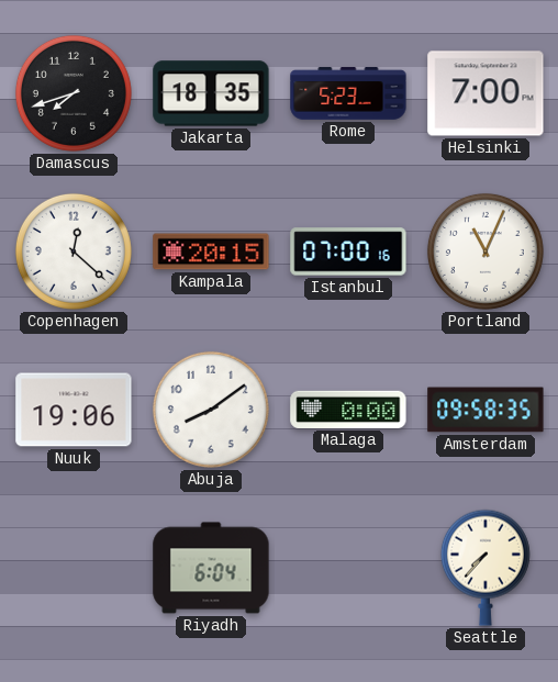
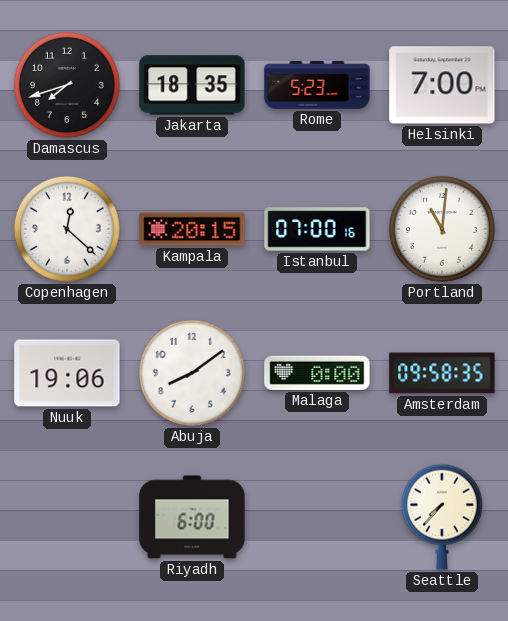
Portland: 11:04 -> 11:01 (442, 229)
Riyadh: 6:04 -> 6:00 (192, 517)
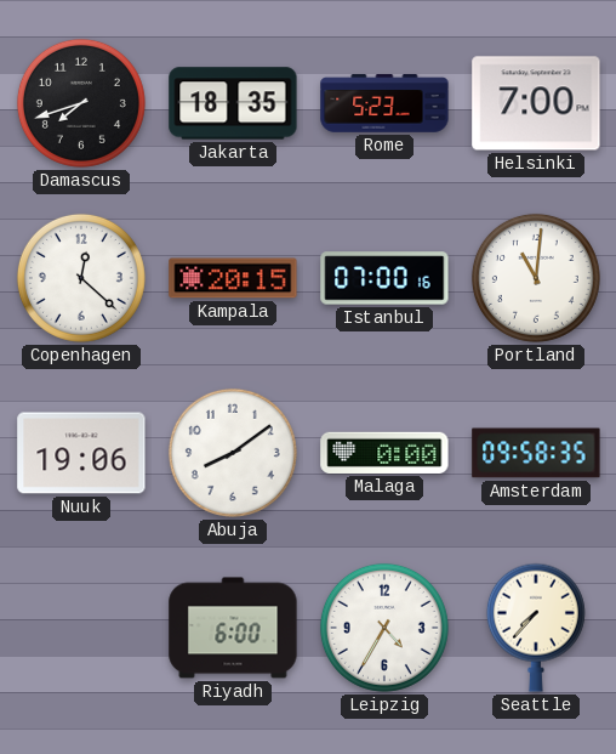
Leipzig: none -> 4:35 (384, 628)
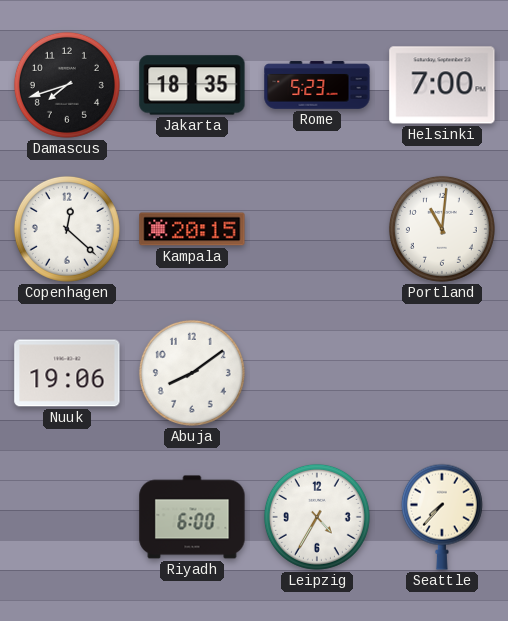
Istanbul: 07:00 -> none (384, 278)
Malaga: 0:00 -> none (384, 453)
Amsterdam: 09:58 -> none (536, 453)
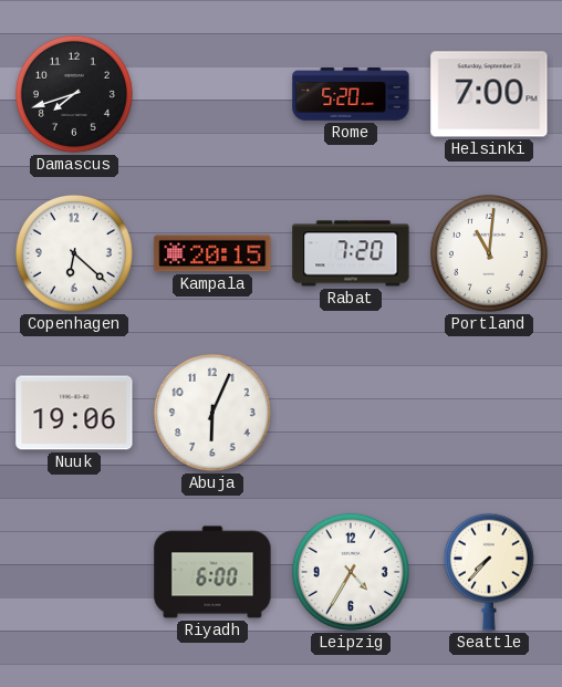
Jakarta: 18:35 -> none (192, 85)
Rome: 5:23 -> 5:20 (351, 94)
Copenhagen: 12:22 -> 6:22 (74, 253)
Rabat: none -> 7:20 (351, 253)
Abuja: 8:09 -> 6:04 (212, 413)
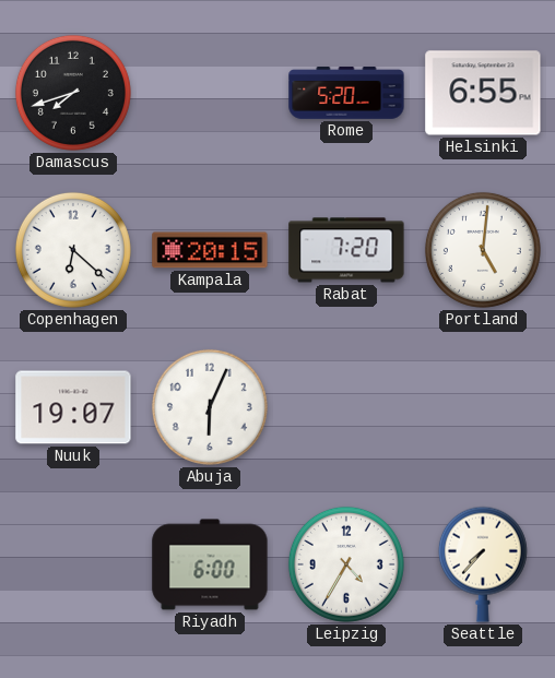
Helsinki: 7:00 -> 6:55 (483, 93)
Portland: 11:01 -> 5:01 (483, 250)
Nuuk: 19:06 -> 19:07 (73, 407)
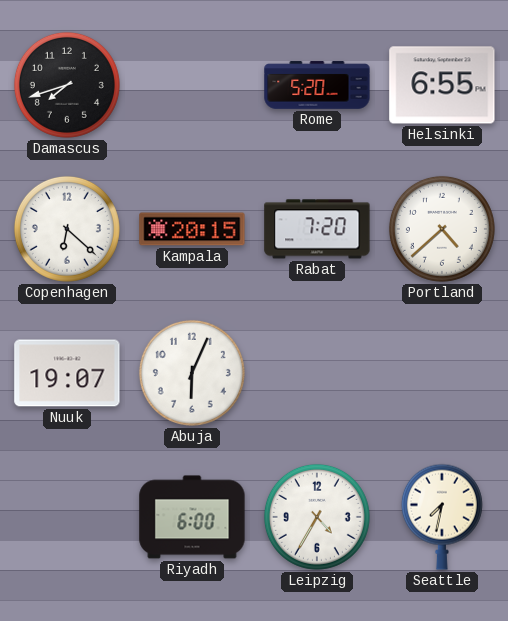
Portland: 5:01 -> 4:38 (442, 229)
Seattle: 7:37 -> 7:32 (442, 517)
